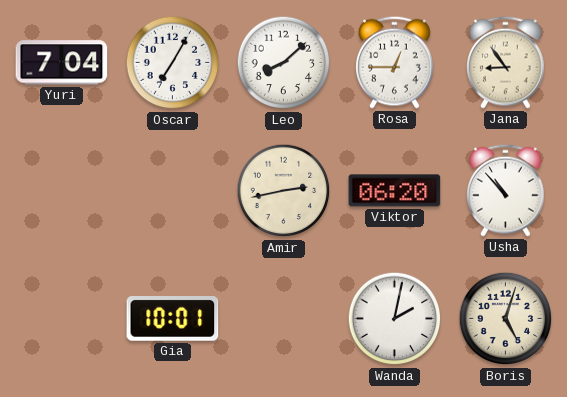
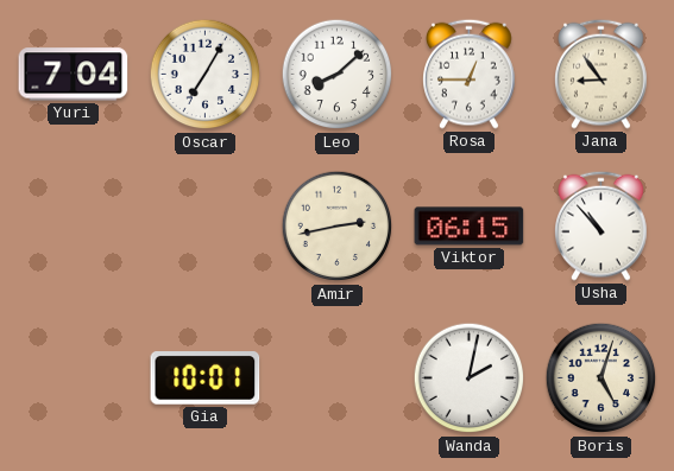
Viktor: 06:20 -> 06:15 (470, 227)
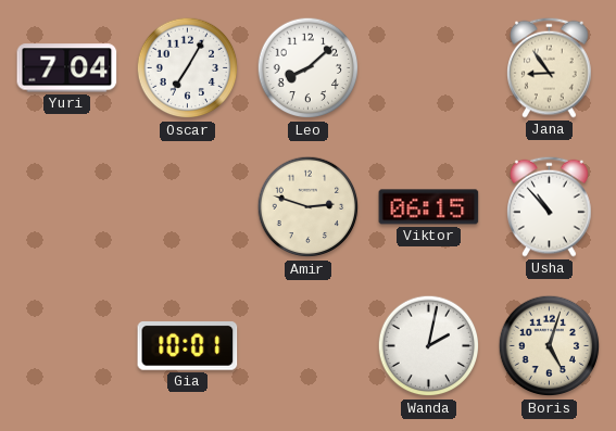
Rosa: 12:45 -> none (470, 74)
Amir: 2:43 -> 2:48 (309, 207)
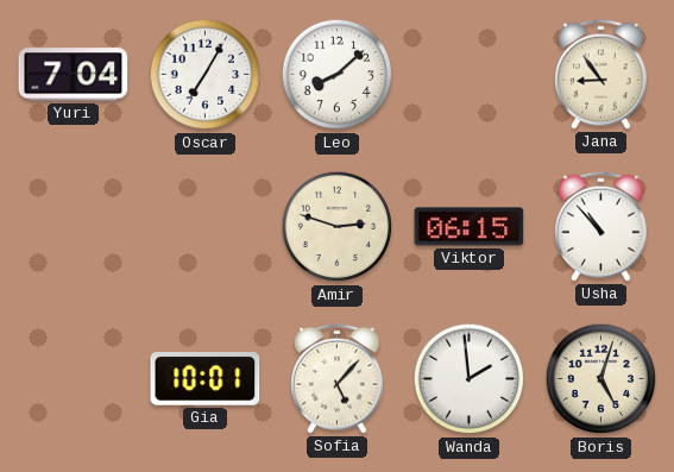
Sofia: none -> 5:07 (338, 378)
Wanda: 2:02 -> 1:59 (470, 379)
